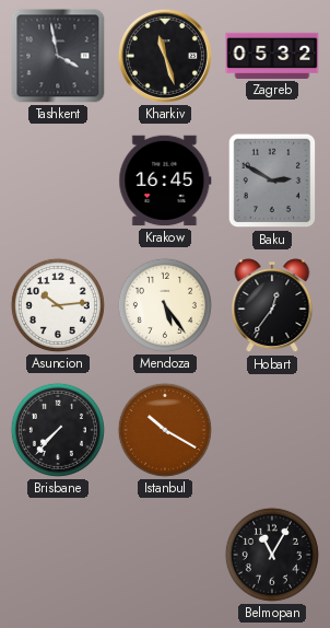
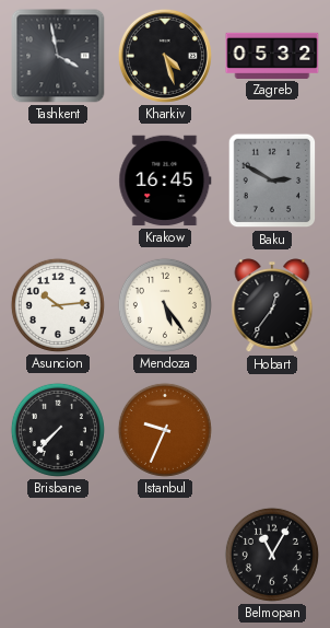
Kharkiv: 11:27 -> 4:27 (165, 56)
Istanbul: 10:20 -> 9:34 (165, 430)
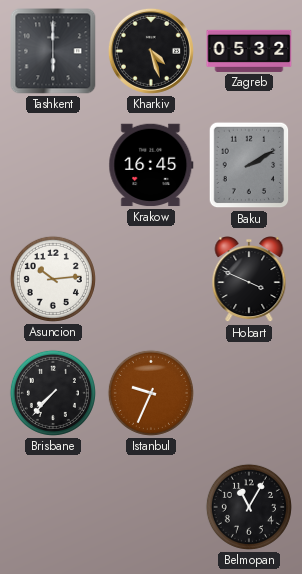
Tashkent: 3:58 -> 6:00 (53, 51)
Baku: 2:50 -> 2:10 (249, 165)
Mendoza: 5:24 -> none (165, 305)
Hobart: 12:36 -> 3:49 (249, 280)
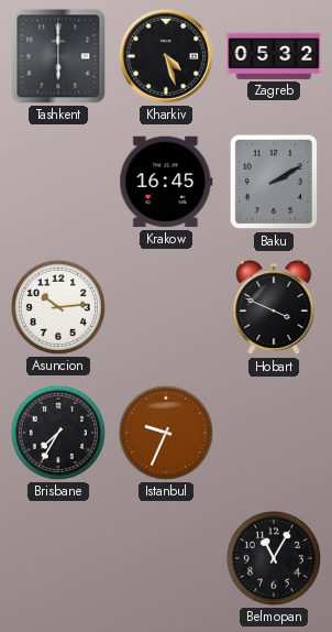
Brisbane: 7:37 -> 7:35 (58, 433)
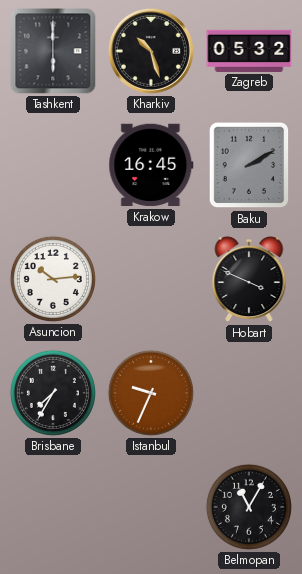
Kharkiv: 4:27 -> 10:27 (151, 51)
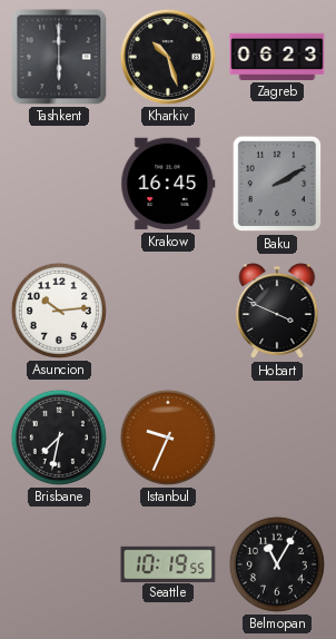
Zagreb: 05:32 -> 06:23 (277, 57)
Brisbane: 7:35 -> 7:32 (59, 438)
Seattle: none -> 10:19 (168, 563)
